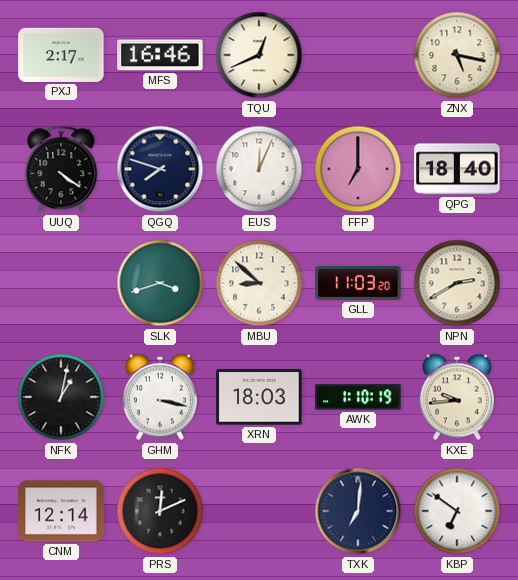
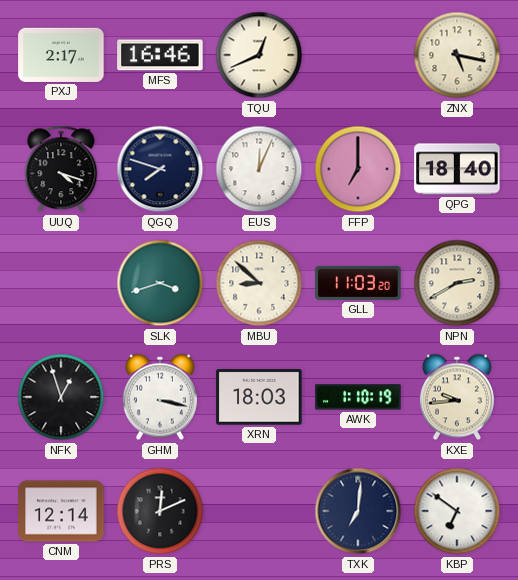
UUQ: 4:21 -> 4:18 (61, 169)
NFK: 1:02 -> 12:57 (61, 397)
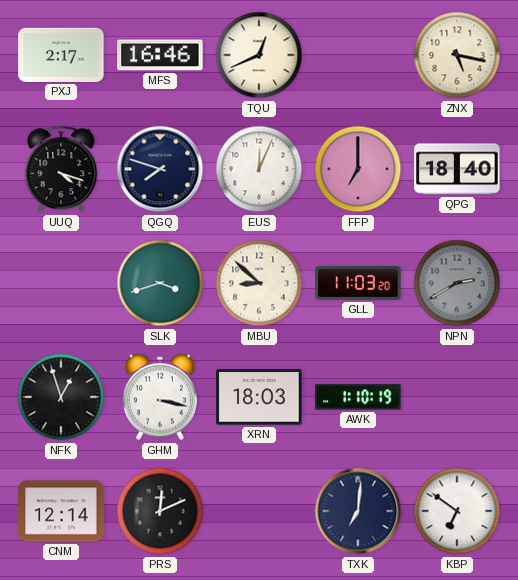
NPN dial: cream -> grey (457, 283)
KXE: 9:44 -> none (457, 397)
